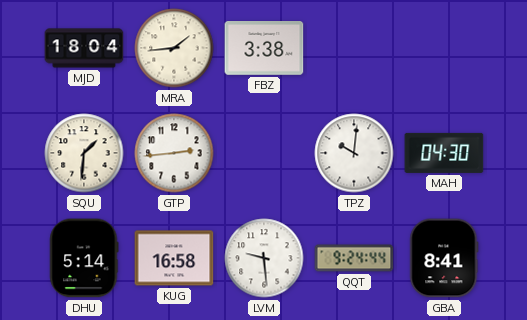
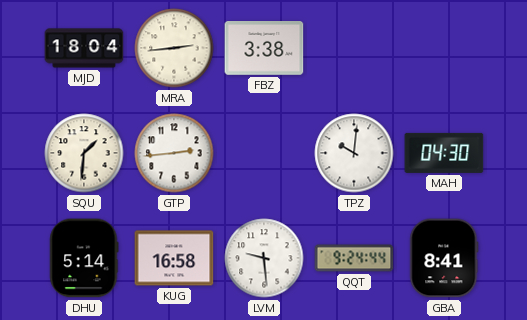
MRA: 1:44 -> 2:44 (174, 48)
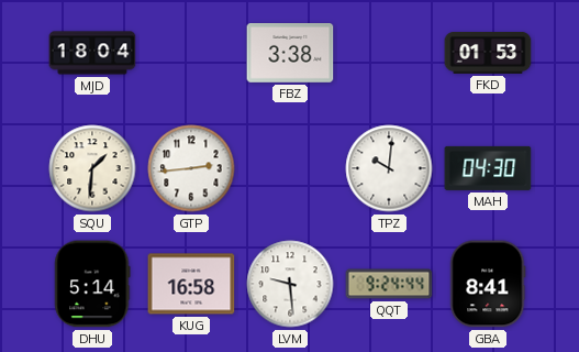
MRA: 2:44 -> none (174, 48)
FKD: none -> 01:53 (488, 53)
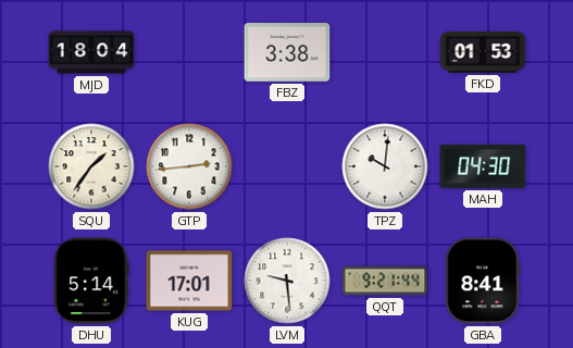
SQU: 1:31 -> 1:36 (91, 166)
KUG: 16:58 -> 17:01 (189, 281)
QQT: 9:24 -> 9:21 (385, 281)
